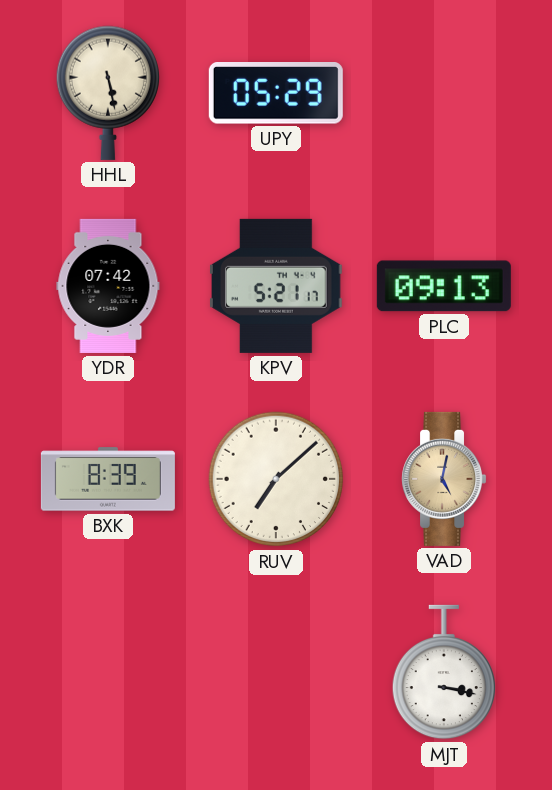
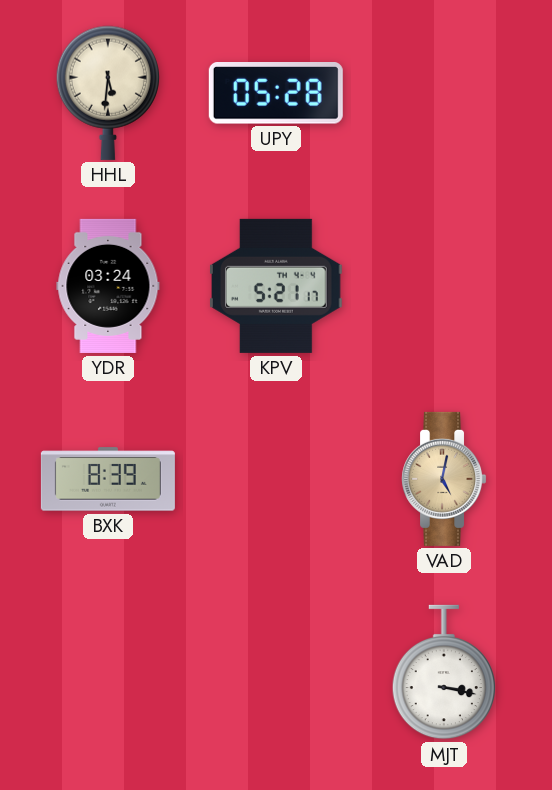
HHL: 5:28 -> 5:31 (107, 93)
UPY: 05:29 -> 05:28 (276, 94)
YDR: 07:42 -> 03:24 (108, 286)
PLC: 09:13 -> none (444, 286)
RUV: 7:08 -> none (276, 479)
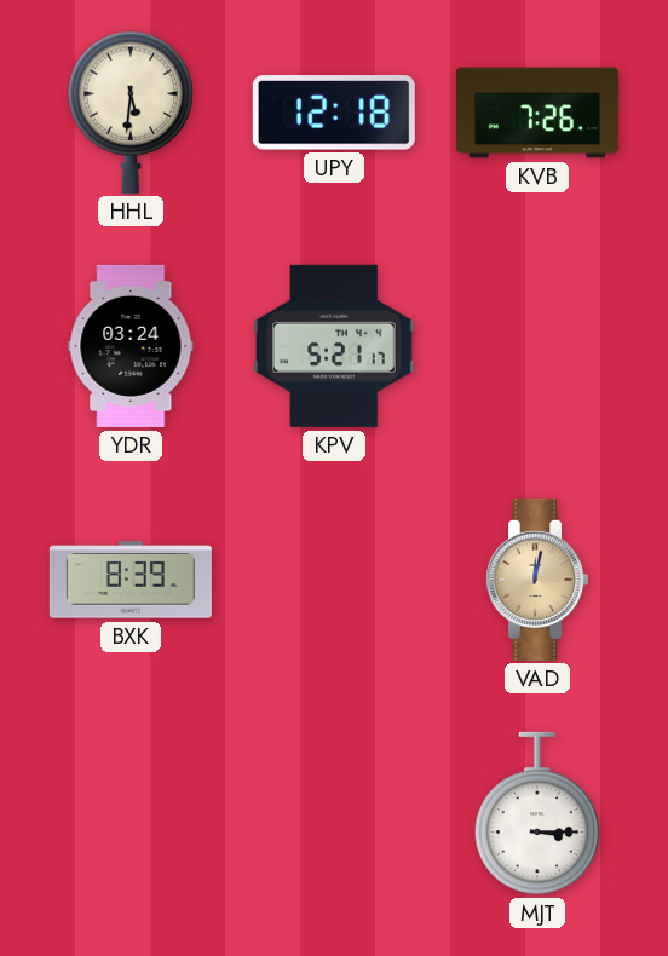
UPY: 05:28 -> 12:18 (334, 114)
KVB: none -> 7:26 (537, 113)
VAD: 5:02 -> 12:02 (537, 580)
MJT: 3:17 -> 3:15 (536, 813)
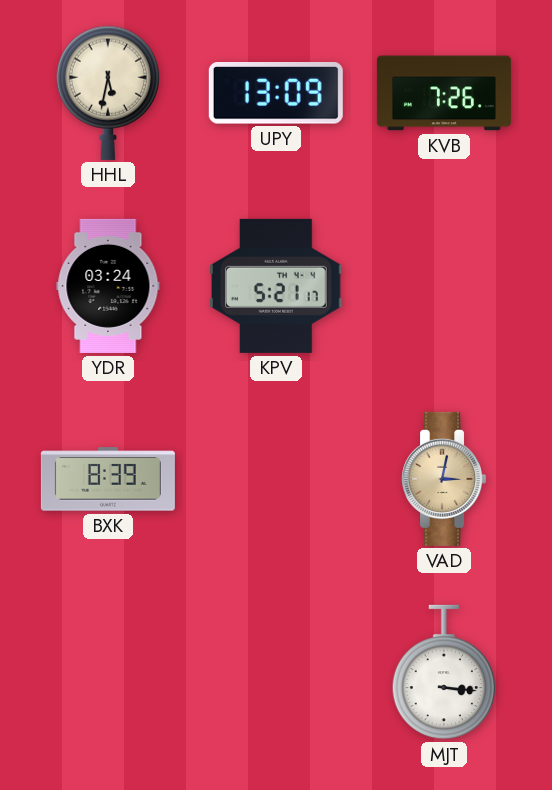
HHL: 5:31 -> 5:32 (107, 93)
UPY: 12:18 -> 13:09 (276, 94)
VAD: 12:02 -> 3:02 (444, 479)
MJT: 3:15 -> 3:16 (443, 672)
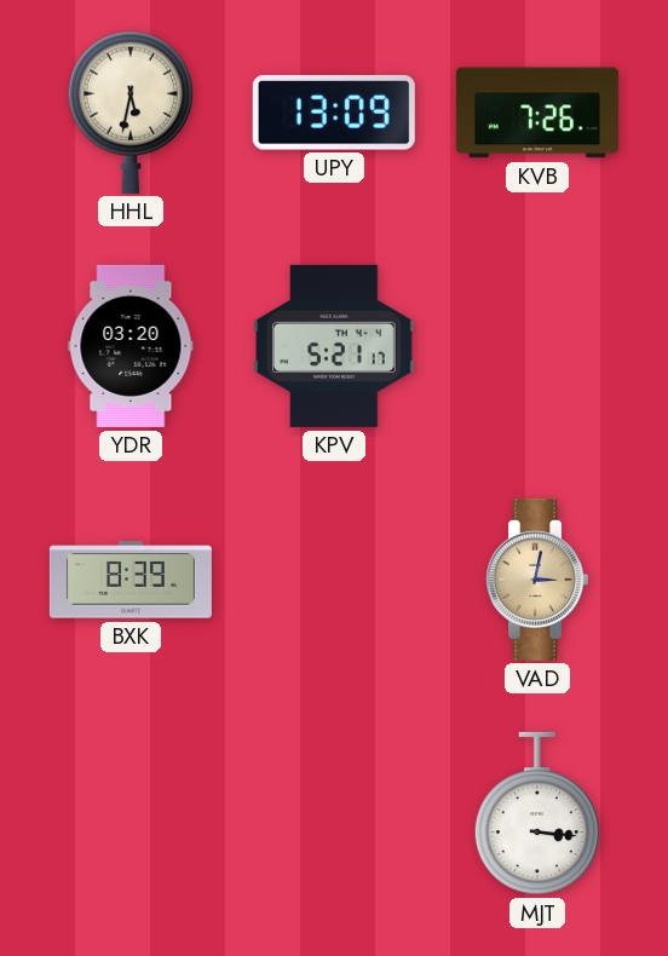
YDR: 03:24 -> 03:20 (131, 346)
